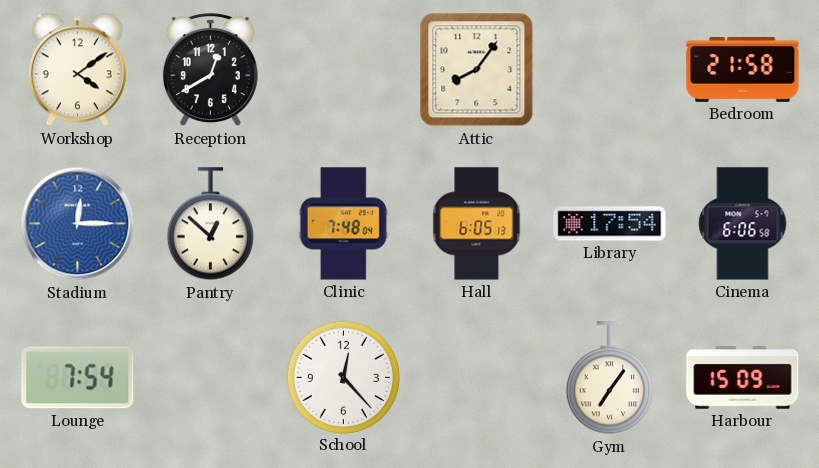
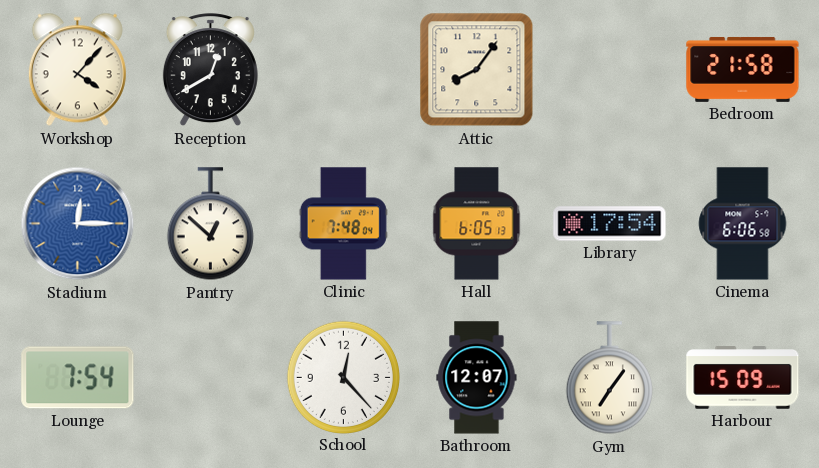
Workshop: 4:09 -> 4:07 (77, 70)
Bathroom: none -> 12:07 (477, 378)
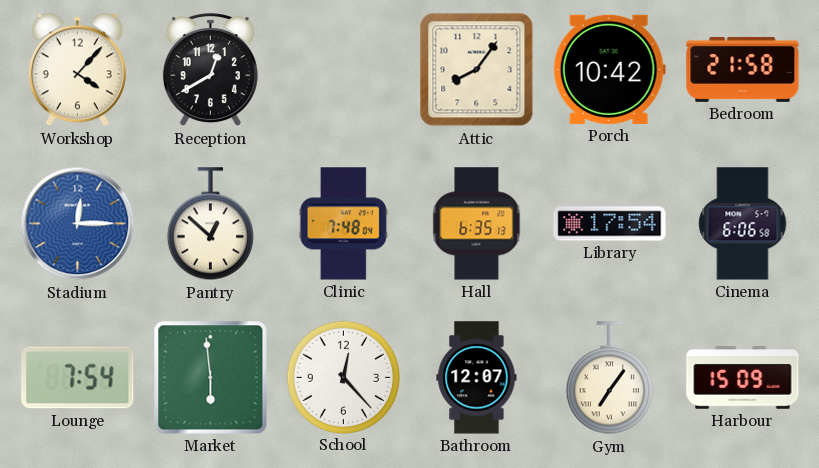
Porch: none -> 10:42 (609, 69)
Hall: 6:05 -> 6:35 (477, 224)
Market: none -> 5:59 (211, 378)
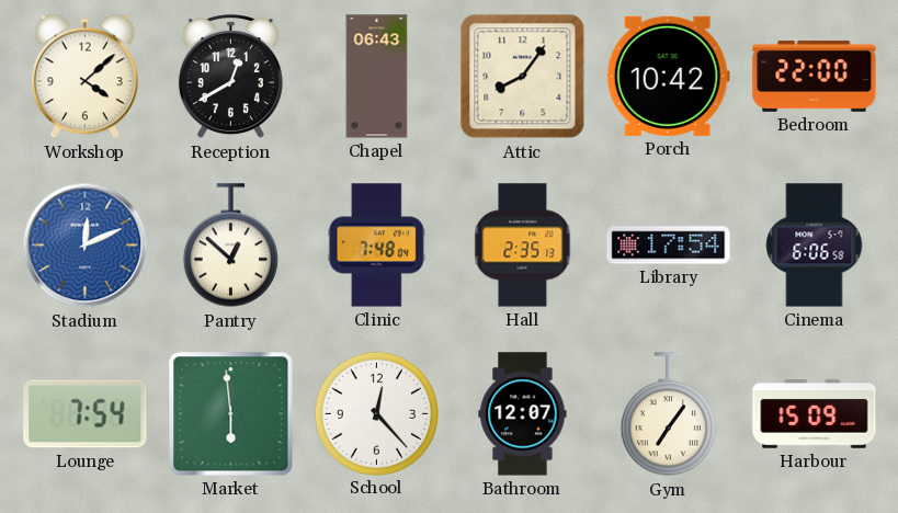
Workshop: 4:07 -> 4:08 (84, 77)
Chapel: none -> 06:43 (377, 77)
Bedroom: 21:58 -> 22:00 (815, 76)
Stadium: 12:15 -> 12:11 (86, 246)
Hall: 6:35 -> 2:35 (523, 246)
